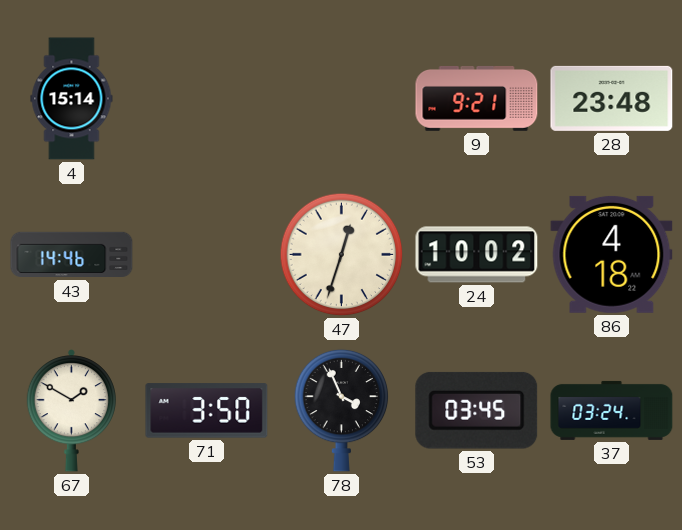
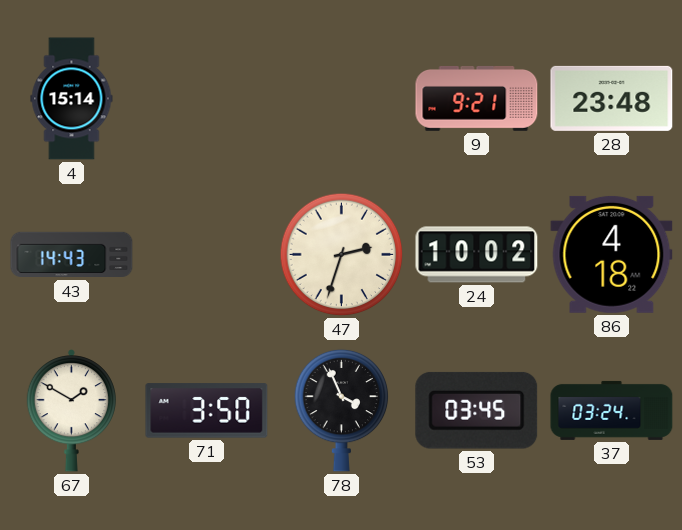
43: 14:46 -> 14:43 (72, 255)
47: 12:33 -> 2:33 (342, 255)
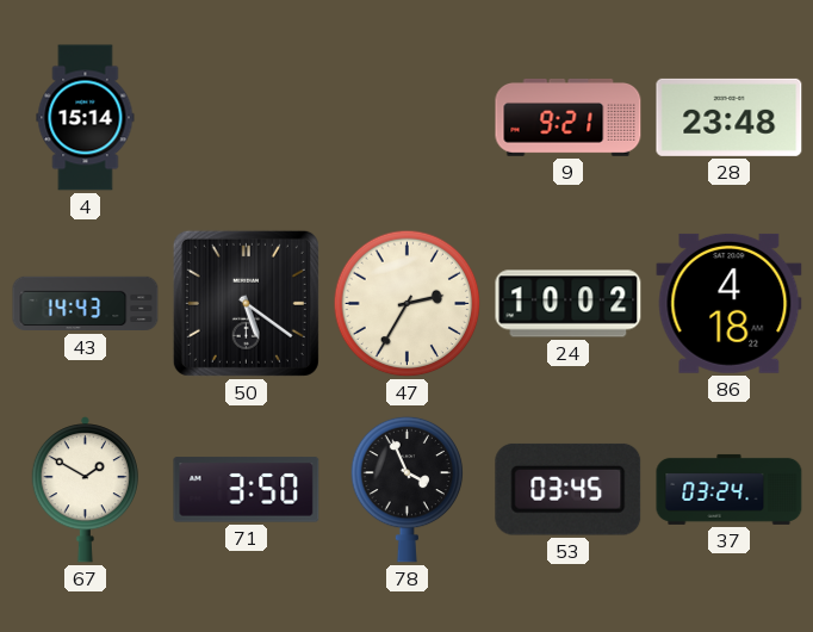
50: none -> 5:21 (246, 303)
47: 2:33 -> 2:35 (408, 304)
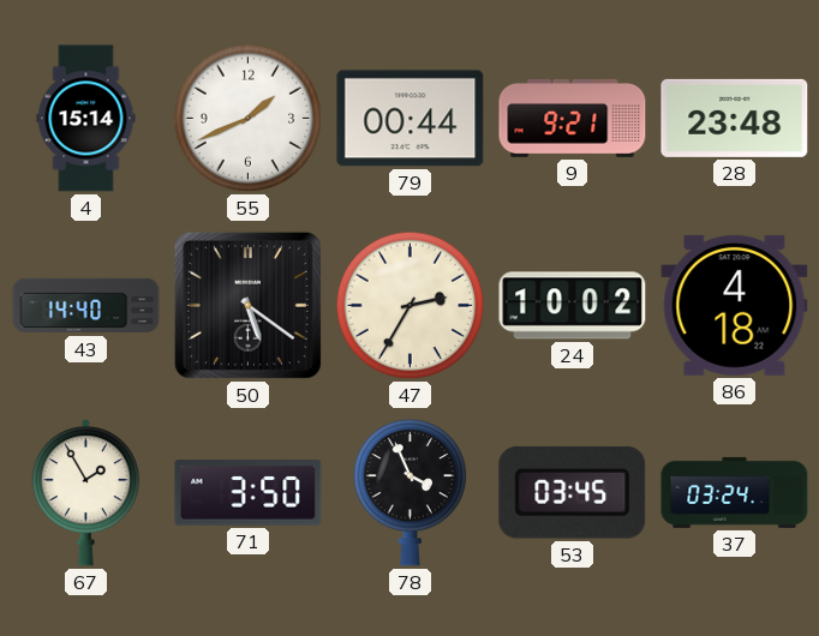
55: none -> 1:41 (249, 119)
79: none -> 00:44 (411, 119)
43: 14:43 -> 14:40 (86, 306)
67: 1:50 -> 1:55 (85, 493)
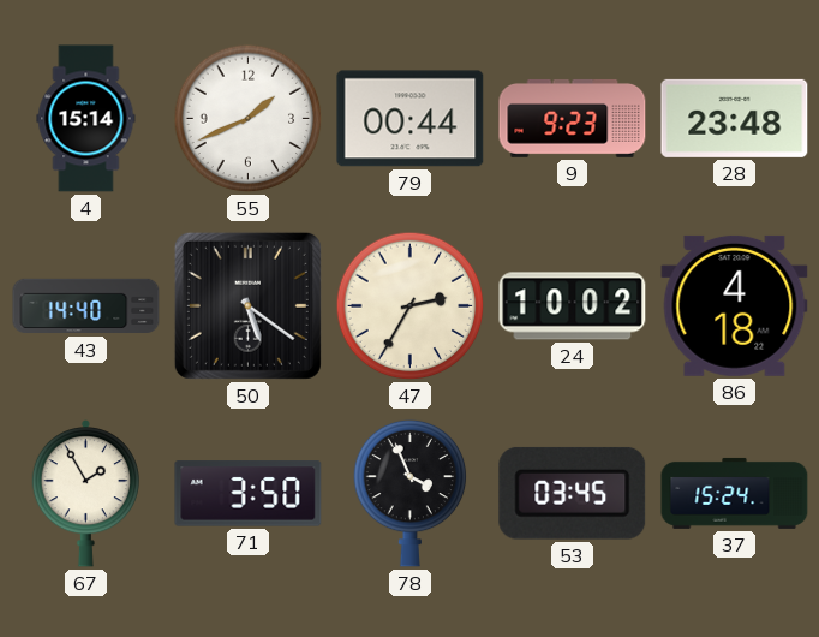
9: 9:21 -> 9:23 (573, 118)
37: 03:24 -> 15:24 (735, 493)
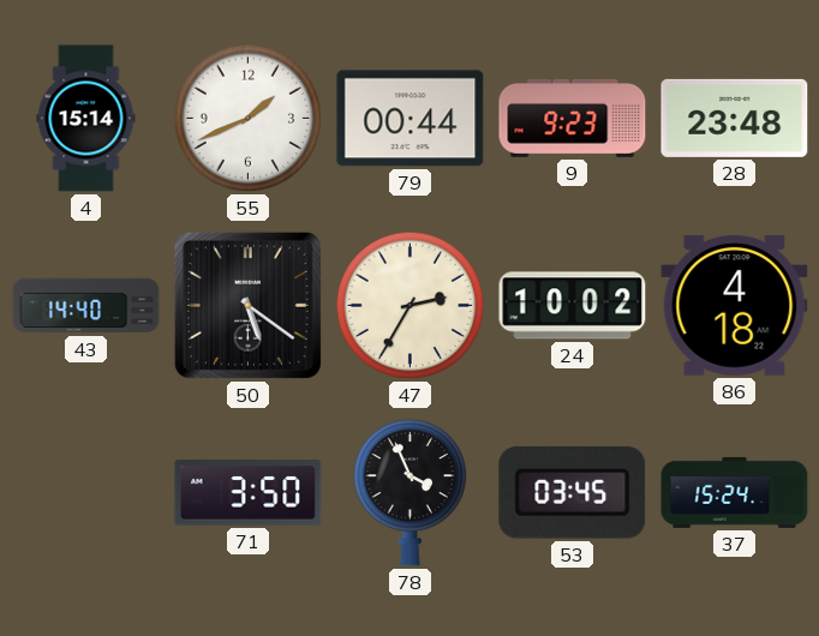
67: 1:55 -> none (85, 494)
